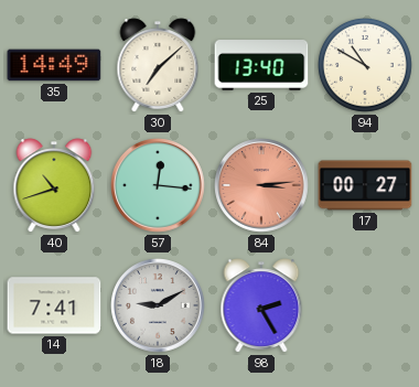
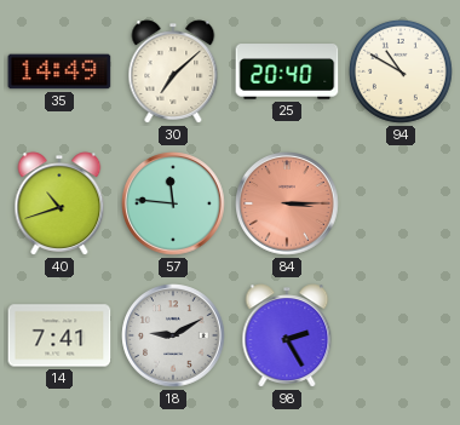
25: 13:40 -> 20:40 (287, 71)
57: 12:16 -> 11:46 (173, 203)
84: 3:14 -> 3:15 (287, 203)
17: 00:27 -> none (365, 185)
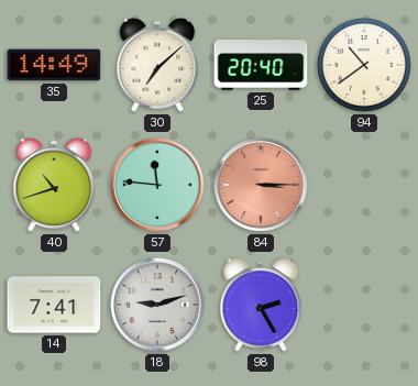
94: 10:50 -> 10:39 (364, 65)
18: 9:10 -> 9:12 (157, 305)
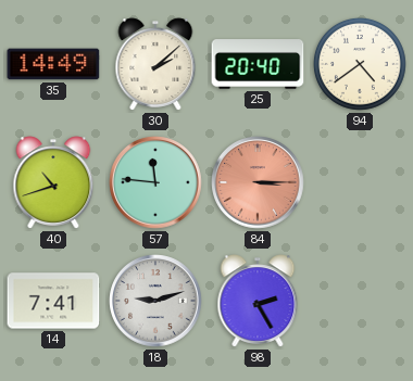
30: 7:08 -> 2:08 (155, 64)
94: 10:39 -> 4:39 (360, 64)
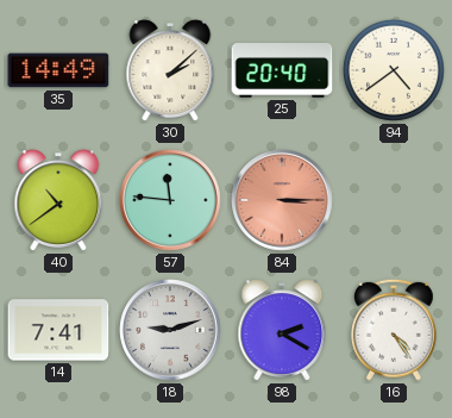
40: 10:42 -> 10:39 (58, 200)
98: 2:25 -> 2:20 (282, 330)
16: none -> 4:24 (394, 330)
